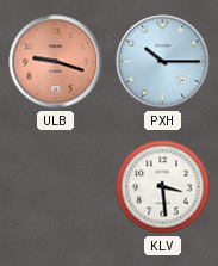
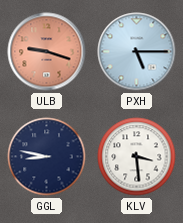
PXH: 10:15 -> 5:15 (137, 52)
GGL: none -> 8:47 (47, 157)
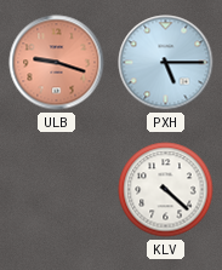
GGL: 8:47 -> none (47, 157)
KLV: 3:29 -> 4:22 (166, 190)
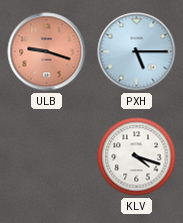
KLV: 4:22 -> 4:18 (137, 157)
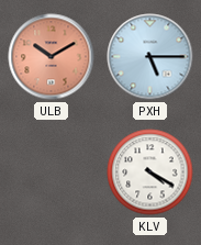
ULB: 9:18 -> 10:10 (52, 57)
KLV: 4:18 -> 4:20 (150, 172)
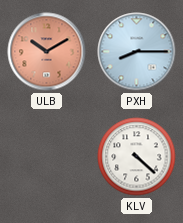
PXH: 5:15 -> 8:15 (137, 52)
KLV: 4:20 -> 4:22 (137, 157)
